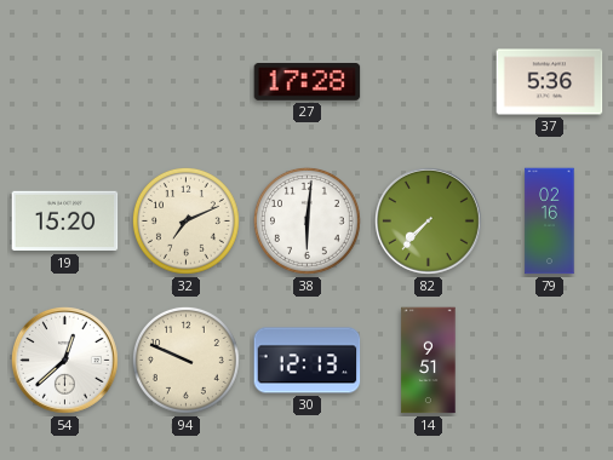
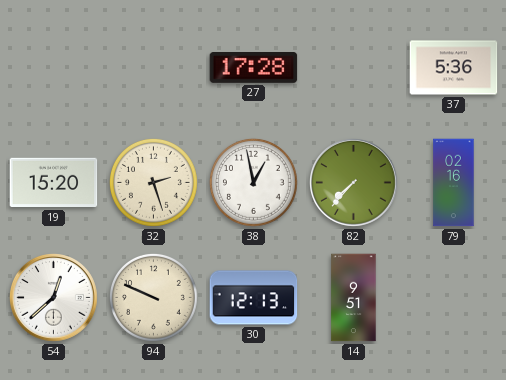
32: 7:11 -> 2:27 (153, 182)
38: 6:01 -> 12:58 (253, 182)
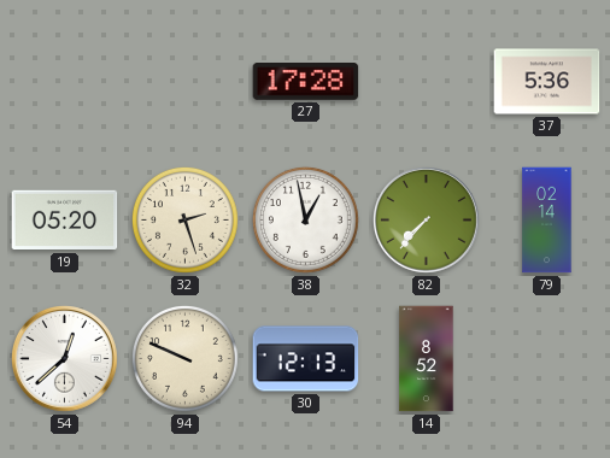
19: 15:20 -> 05:20 (65, 221)
79: 02:16 -> 02:14 (547, 221)
14: 9:51 -> 8:52 (427, 359)
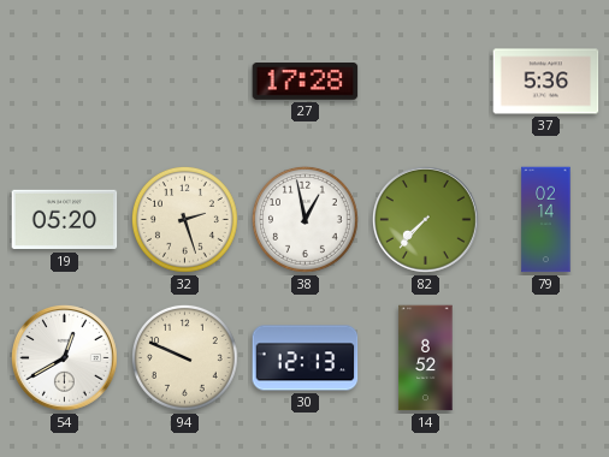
54: 12:38 -> 12:40 (65, 358)
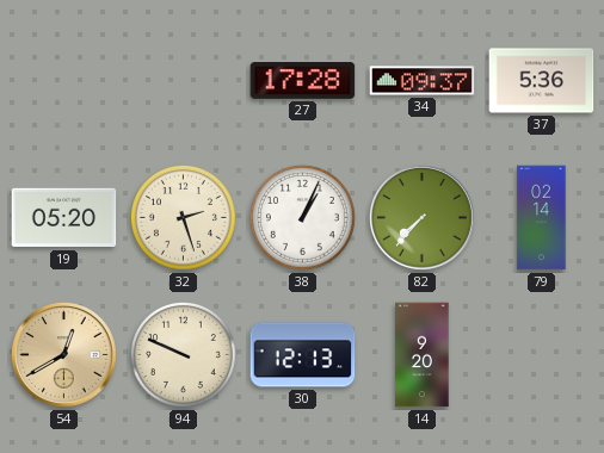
34: none -> 09:37 (423, 81)
38: 12:58 -> 1:04 (302, 217)
54 dial: white -> champagne (64, 355)
14: 8:52 -> 9:20 (423, 355)
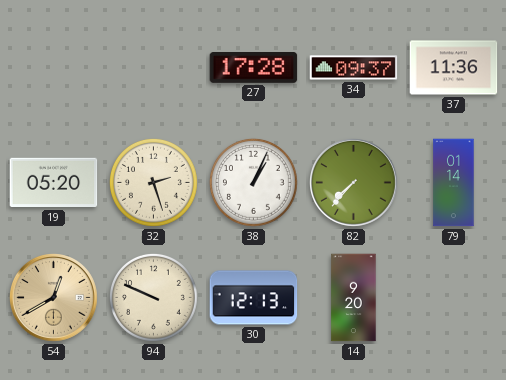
37: 5:36 -> 11:36 (454, 68)
79: 02:14 -> 01:14 (454, 183)
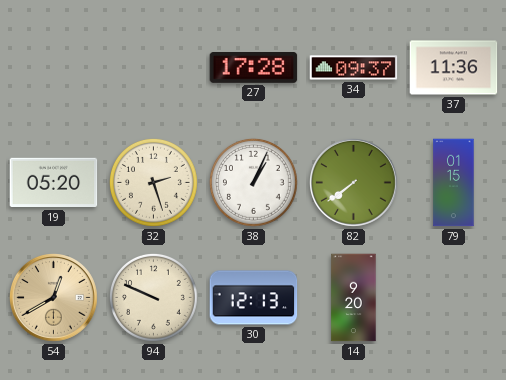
82: 7:37 -> 7:39 (354, 183)
79: 01:14 -> 01:15 (454, 183)
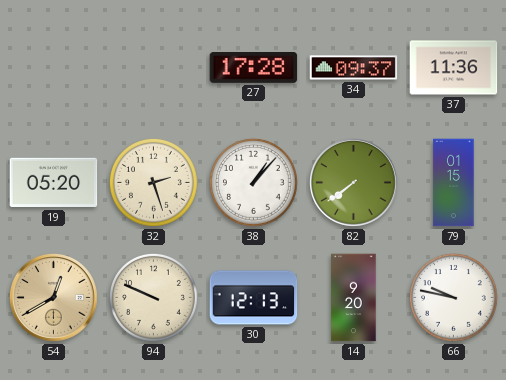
38: 1:04 -> 1:07 (253, 182)
66: none -> 9:47 (453, 297)
